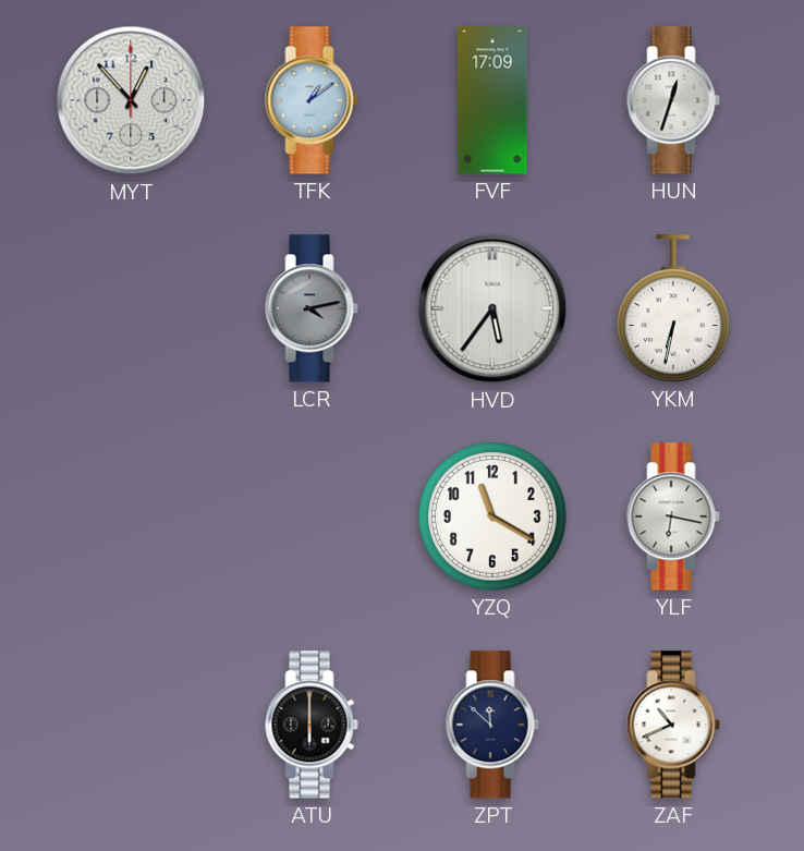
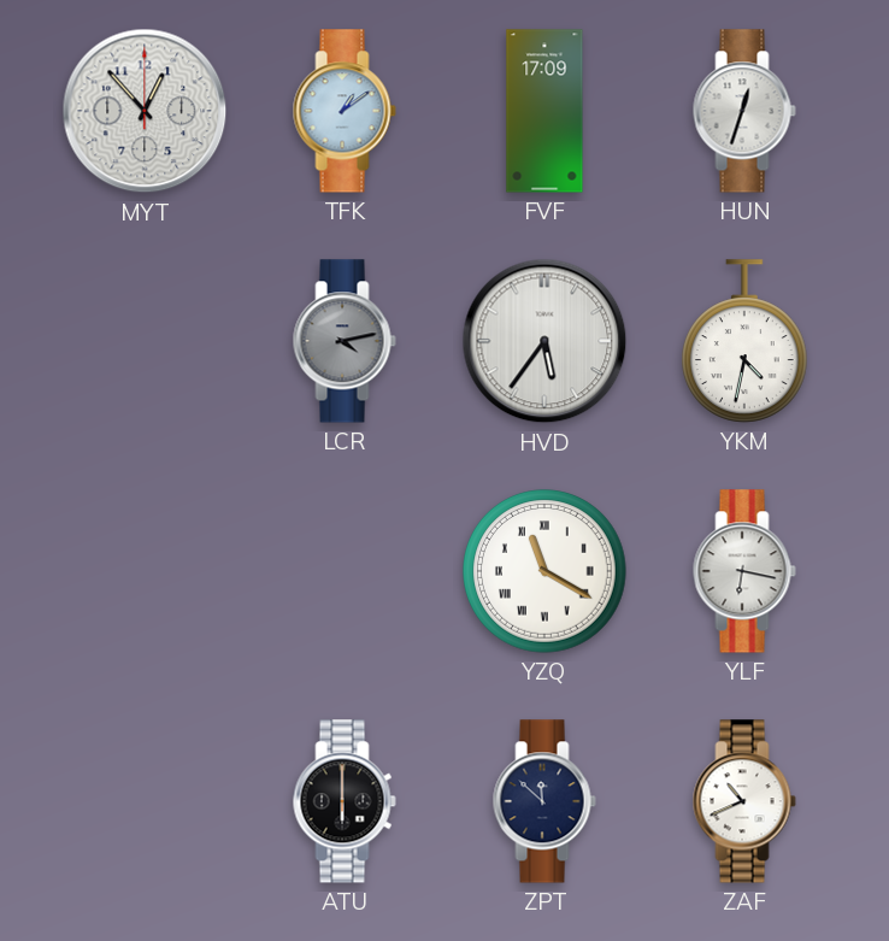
YKM: 6:32 -> 4:32 (746, 341)
YZQ numerals: Arabic -> Roman (544, 571)
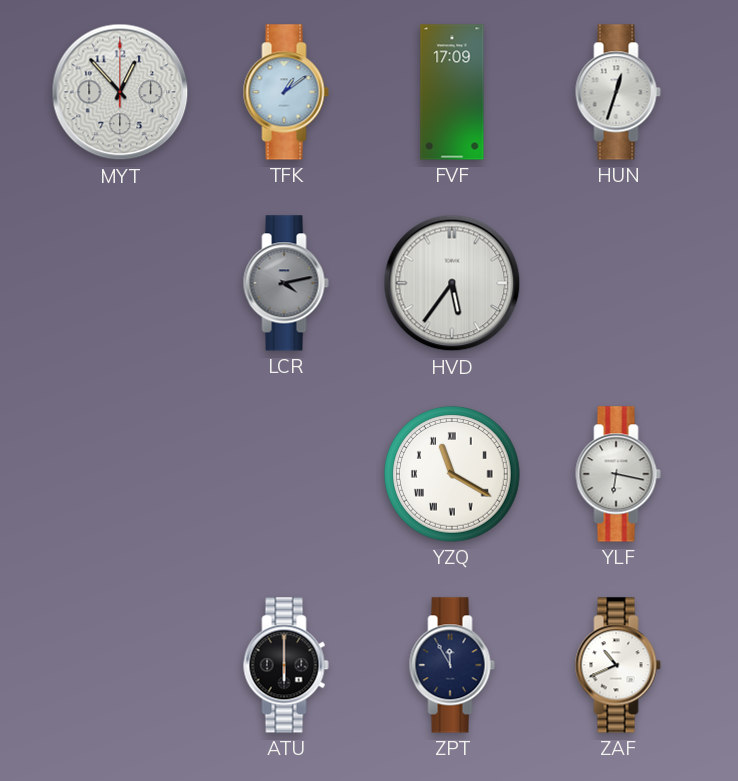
YKM: 4:32 -> none (746, 341)
ZPT: 11:52 -> 11:55 (452, 665)
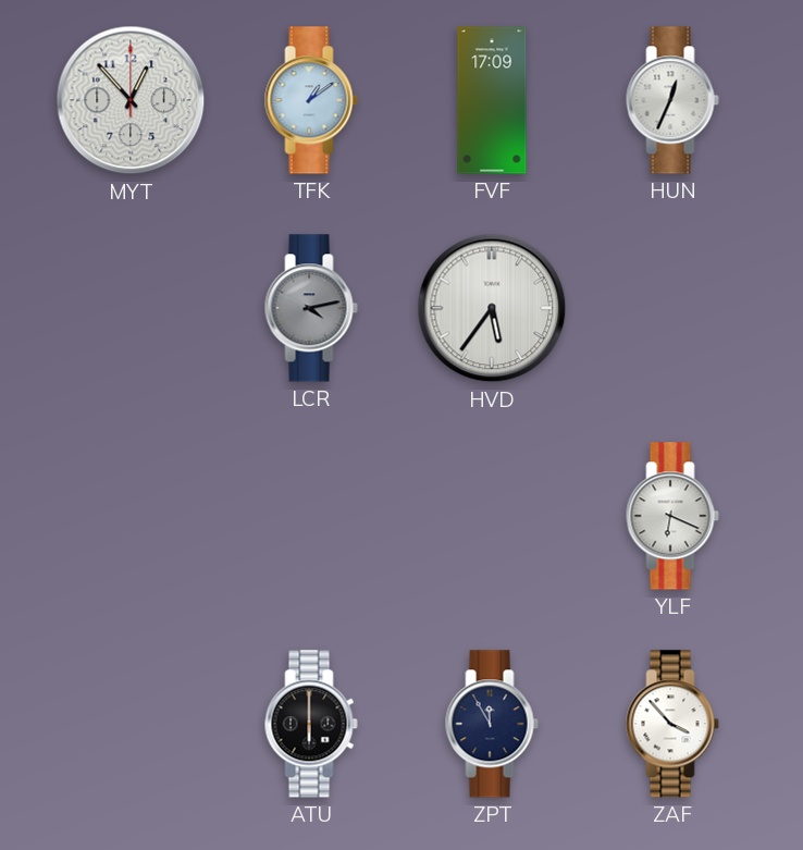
HUN: 12:33 -> 12:34 (672, 100)
YZQ: 11:20 -> none (452, 474)
YLF: 6:17 -> 6:19 (672, 516)
ZAF: 10:41 -> 3:53 (672, 724)
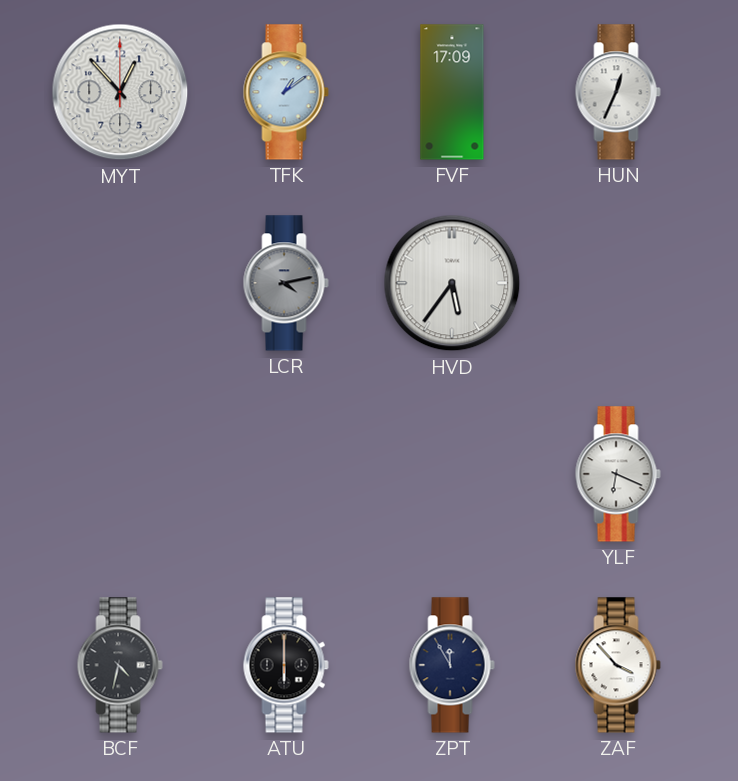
BCF: none -> 4:32 (120, 665)
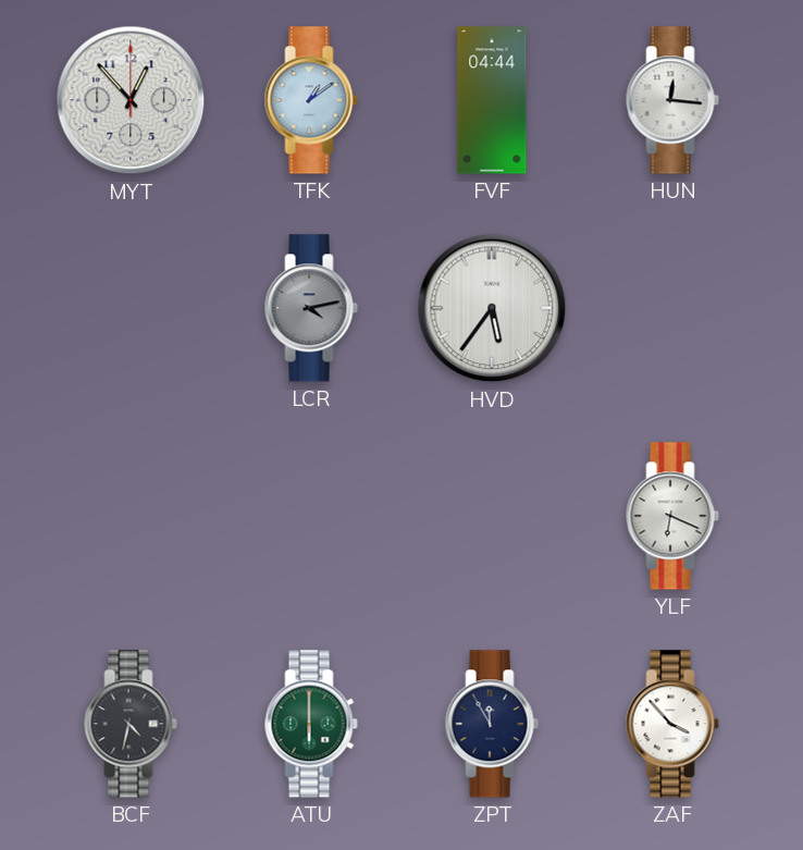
FVF: 17:09 -> 04:44 (492, 100)
HUN: 12:34 -> 12:16 (672, 100)
ATU dial: black -> green (311, 724)
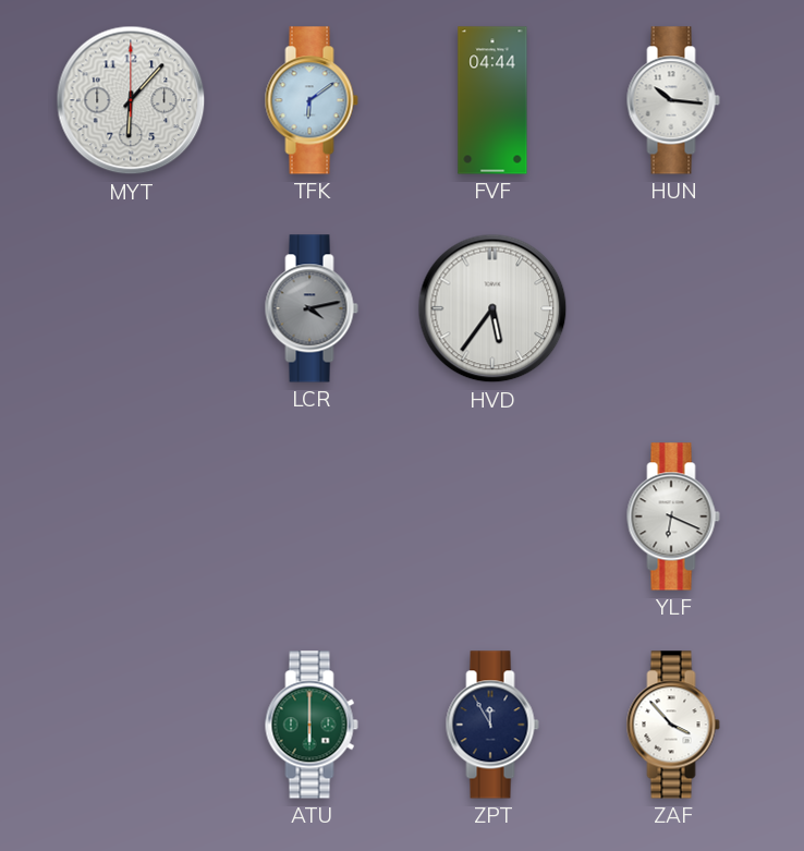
MYT: 12:53 -> 6:07 (131, 100)
TFK: 1:09 -> 6:09 (312, 100)
HUN: 12:16 -> 10:16 (673, 100)
BCF: 4:32 -> none (131, 724)
